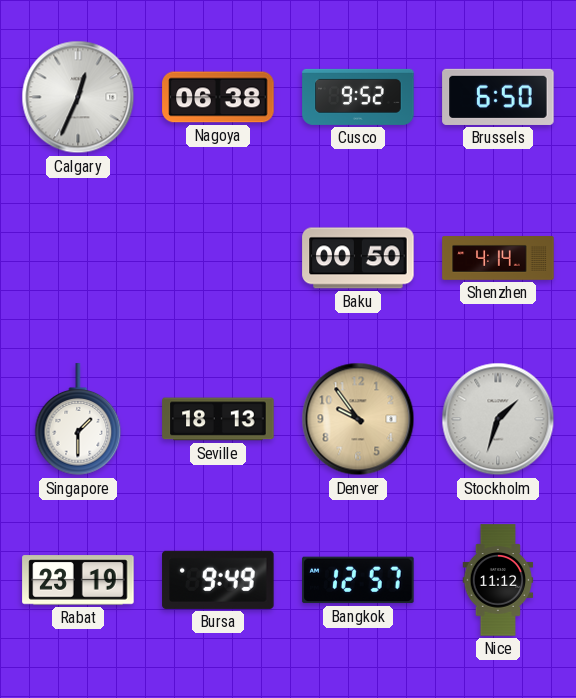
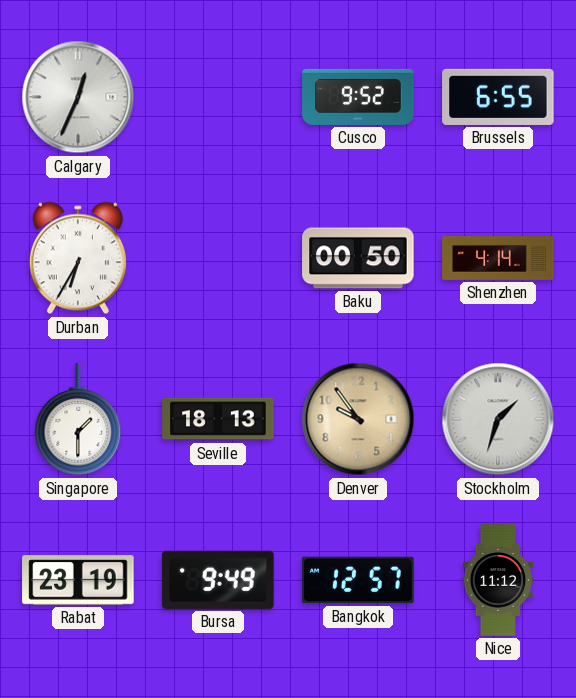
Nagoya: 06:38 -> none (218, 97)
Brussels: 6:50 -> 6:55 (498, 97)
Durban: none -> 6:35 (78, 258)
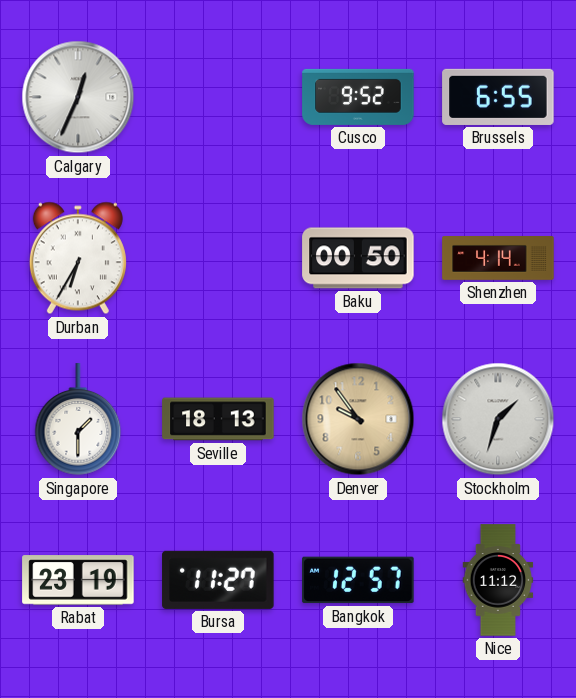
Bursa: 9:49 -> 11:27 (218, 580)
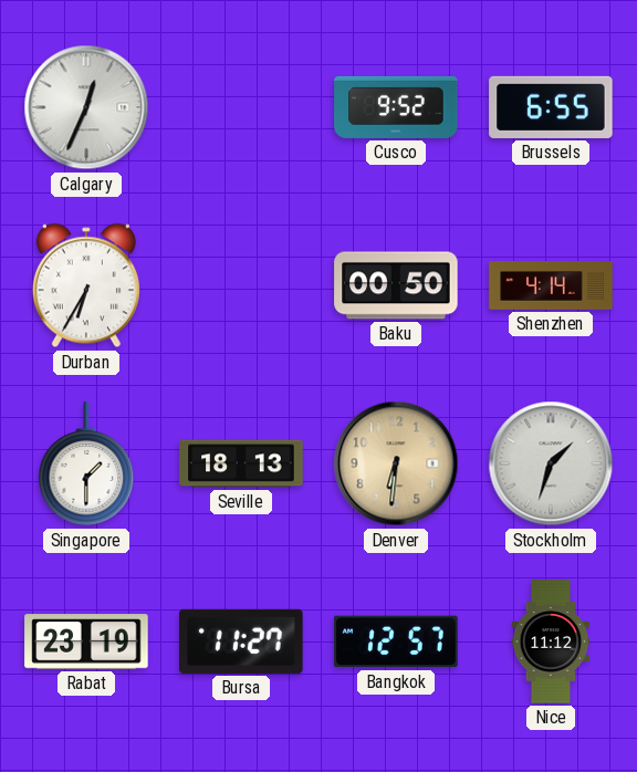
Denver: 9:54 -> 6:31 (396, 463)
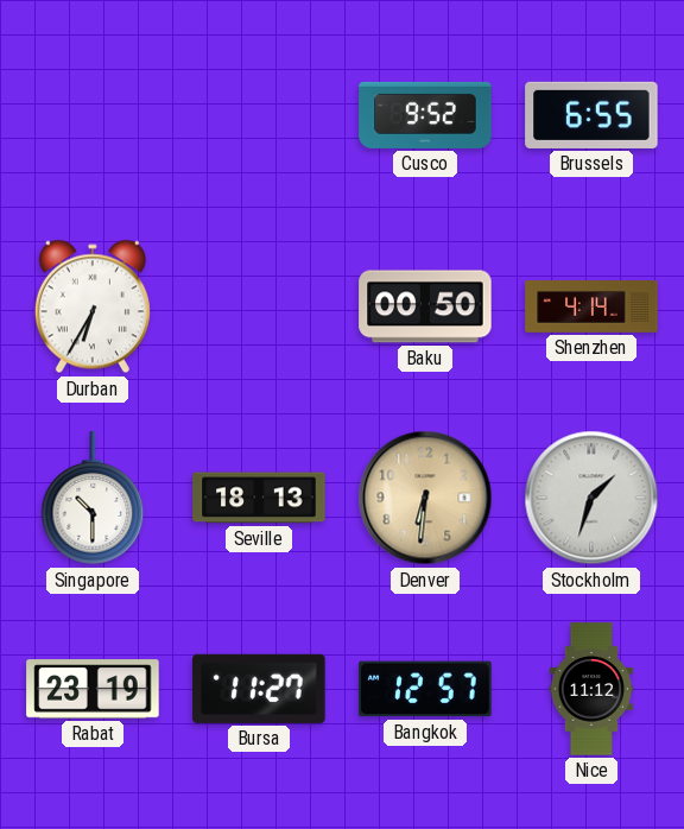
Calgary: 12:34 -> none (86, 107)
Singapore: 1:30 -> 10:30 (93, 499)
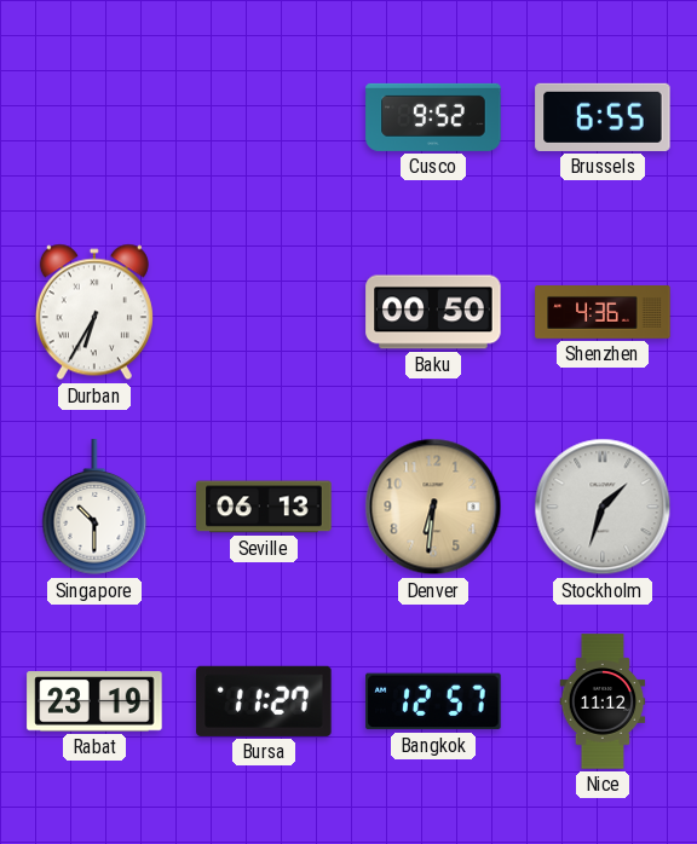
Shenzhen: 4:14 -> 4:36 (603, 313)
Seville: 18:13 -> 06:13 (264, 507)
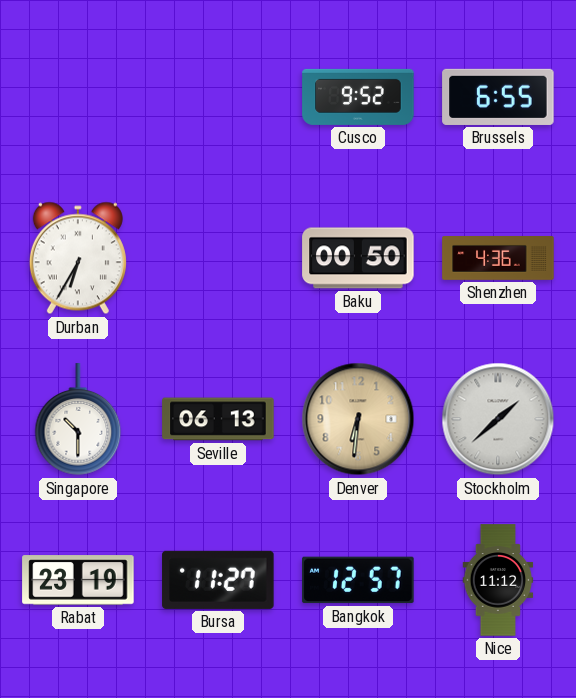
Stockholm: 1:33 -> 1:38 (498, 419)
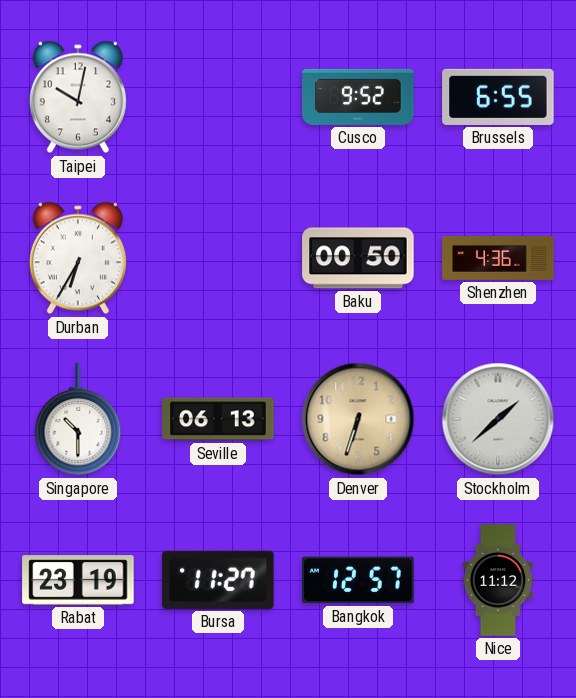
Taipei: none -> 10:02 (78, 97)
Denver: 6:31 -> 6:33 (358, 419)
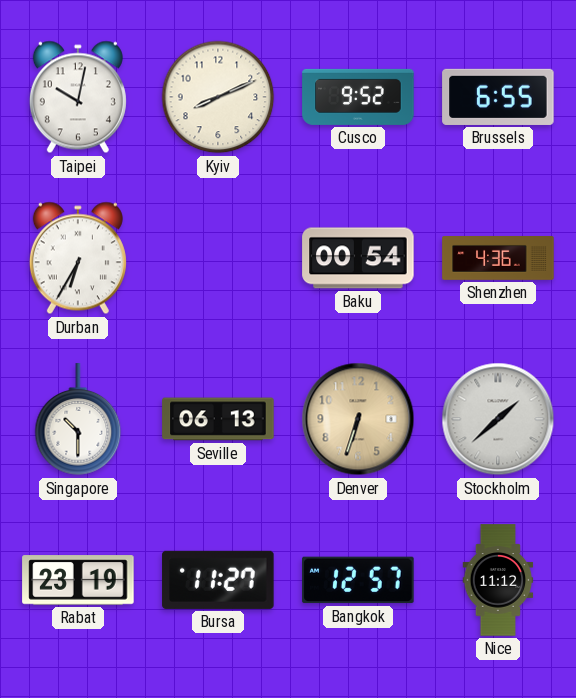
Kyiv: none -> 8:11 (218, 97)
Baku: 00:50 -> 00:54 (358, 258)
